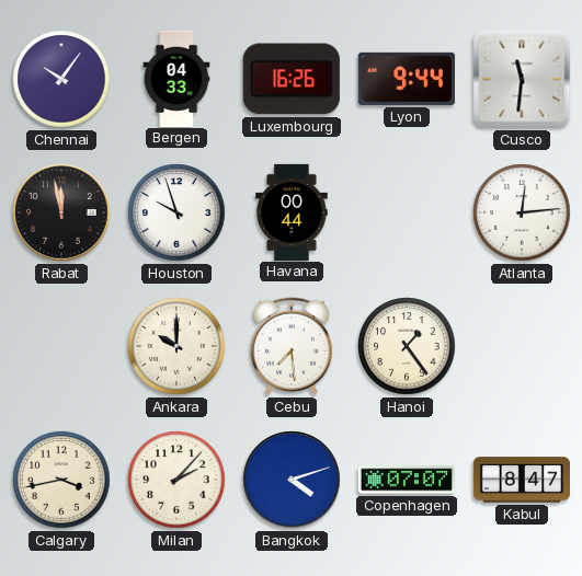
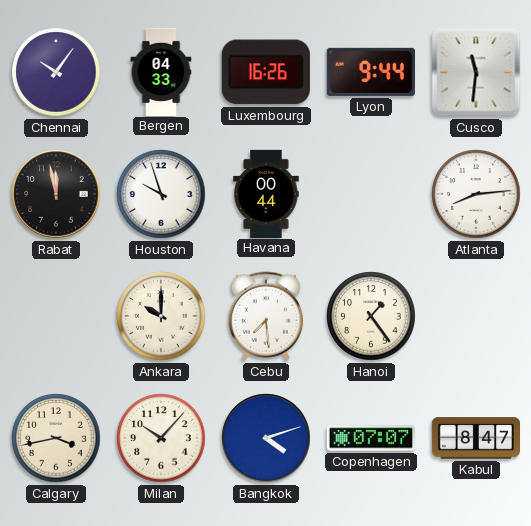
Atlanta: 12:14 -> 8:14 (476, 194)
Milan: 2:07 -> 10:07 (161, 438)
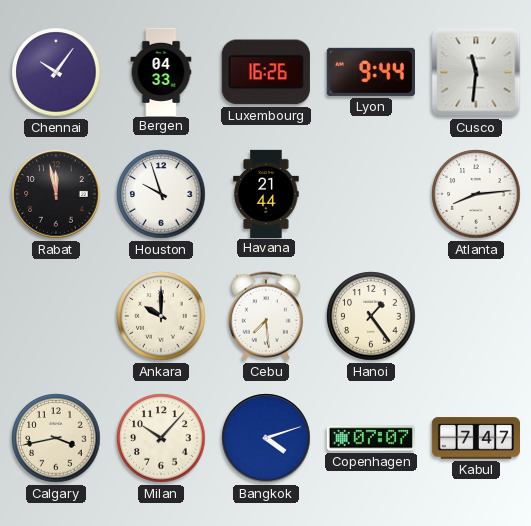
Havana: 00:44 -> 21:44 (266, 193)
Kabul: 8:47 -> 7:47 (475, 438)
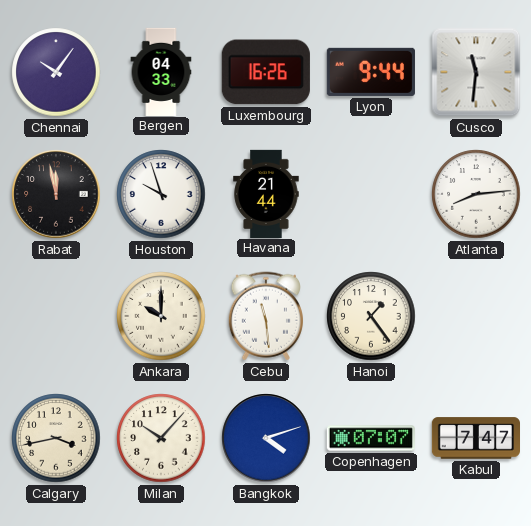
Cebu: 7:29 -> 11:29 (266, 316)
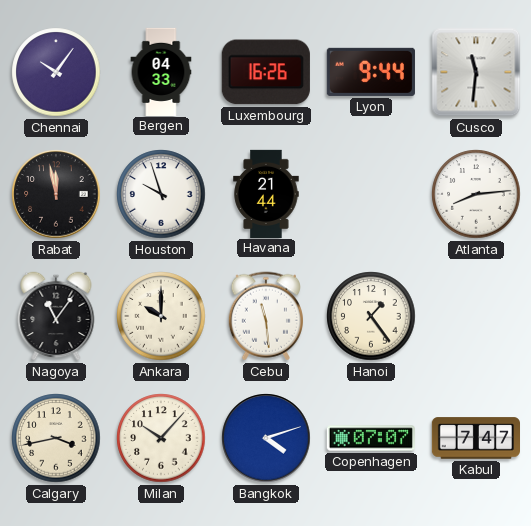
Nagoya: none -> 11:06 (56, 316)
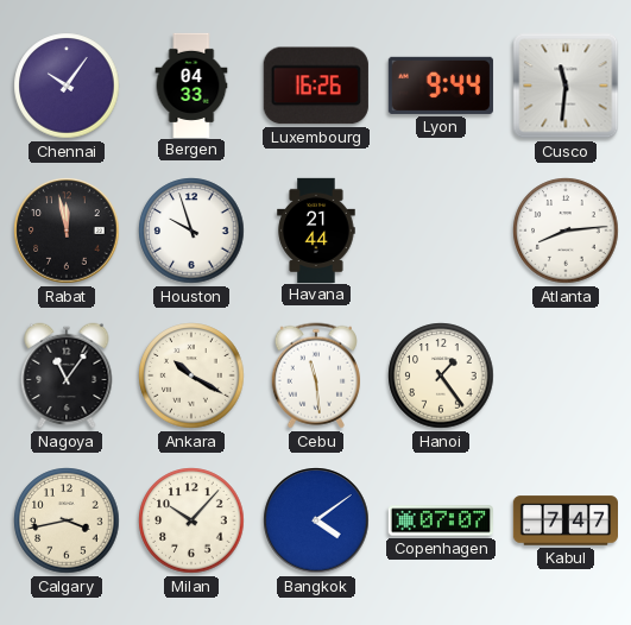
Ankara: 10:00 -> 10:20 (191, 375)
Bangkok: 4:12 -> 4:09 (316, 520)
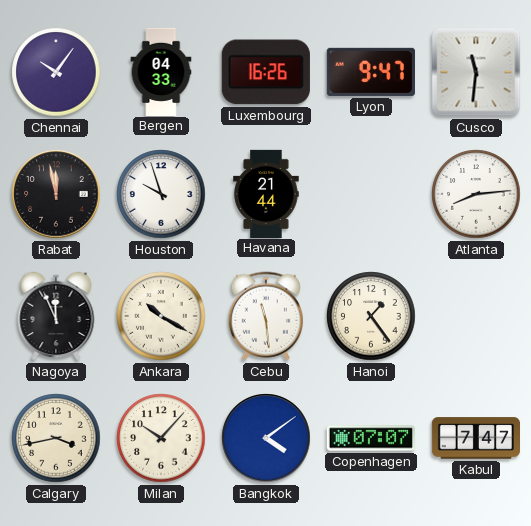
Lyon: 9:44 -> 9:47 (371, 72)
Nagoya: 11:06 -> 11:56 (56, 316)
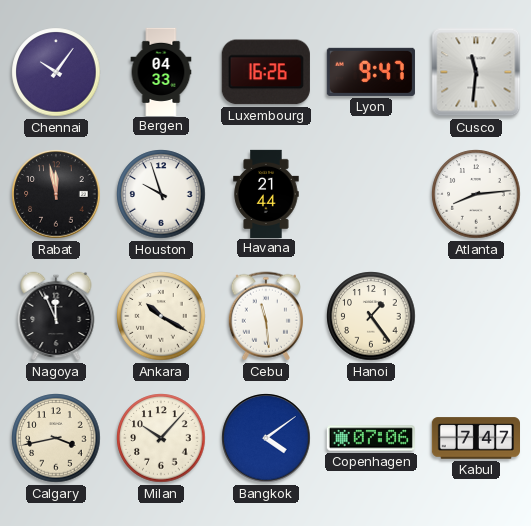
Copenhagen: 07:07 -> 07:06 (370, 438)
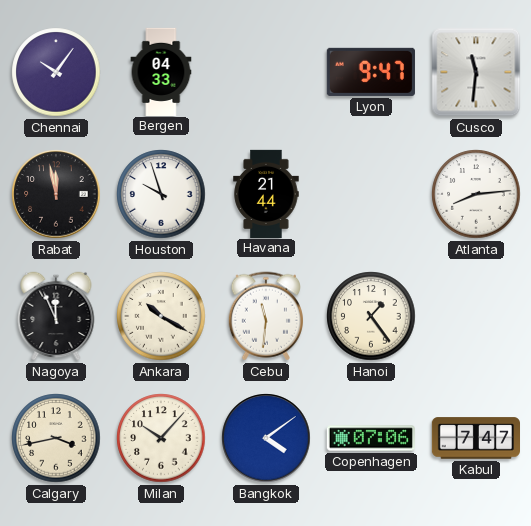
Luxembourg: 16:26 -> none (266, 72)
Cebu: 11:29 -> 11:31 (266, 316)
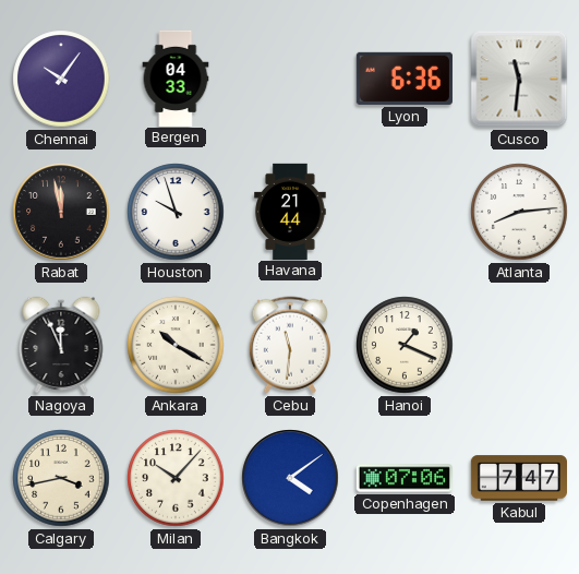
Lyon: 9:47 -> 6:36 (405, 79)
Hanoi: 1:24 -> 1:19 (405, 345)
